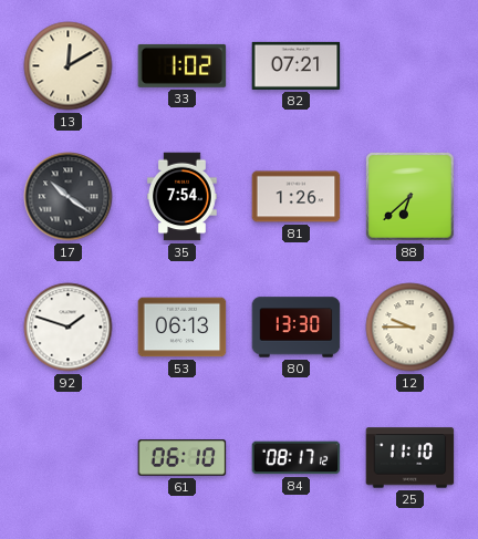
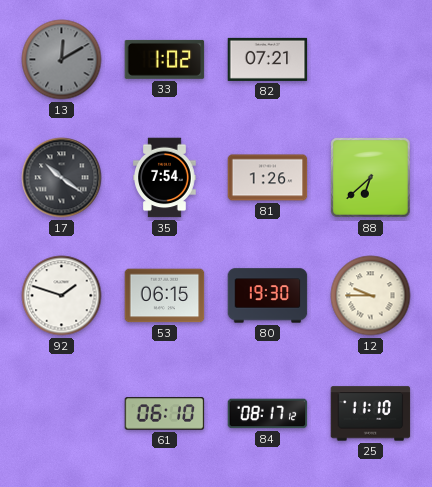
13 dial: cream -> grey (62, 60)
53: 06:13 -> 06:15 (165, 296)
80: 13:30 -> 19:30 (268, 296)
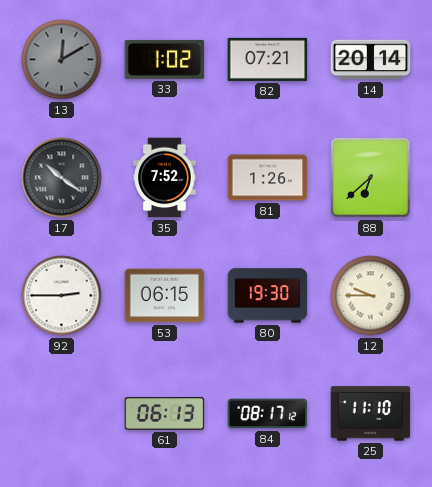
14: none -> 20:14 (371, 60)
35: 7:54 -> 7:52 (165, 178)
92: 1:48 -> 2:45 (62, 296)
61: 06:10 -> 06:13 (165, 414)
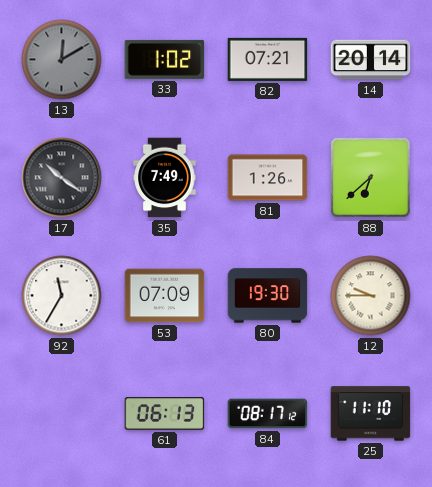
35: 7:52 -> 7:49 (165, 178)
92: 2:45 -> 11:35 (62, 296)
53: 06:15 -> 07:09 (165, 296)
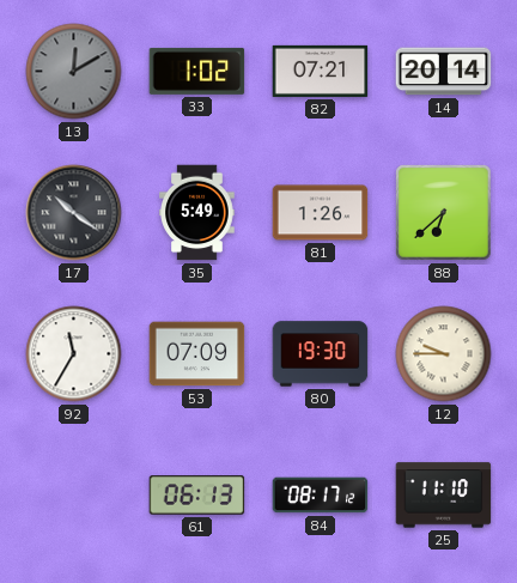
35: 7:49 -> 5:49 (197, 213)
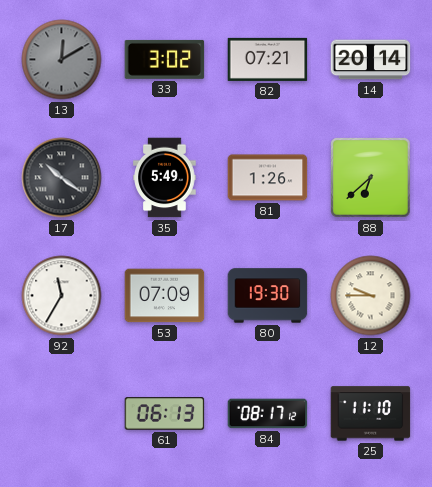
33: 1:02 -> 3:02 (165, 59)
